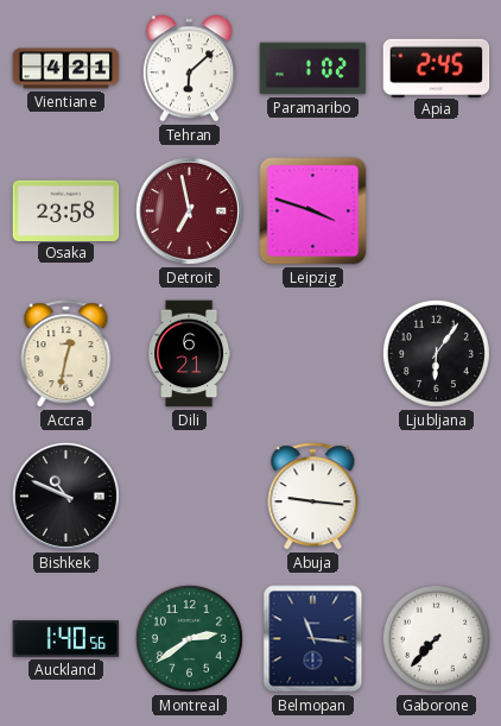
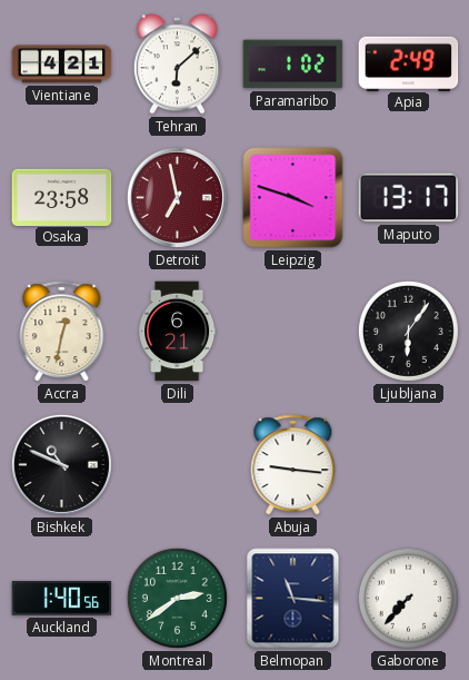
Apia: 2:45 -> 2:49 (409, 63)
Maputo: none -> 13:17 (409, 198)
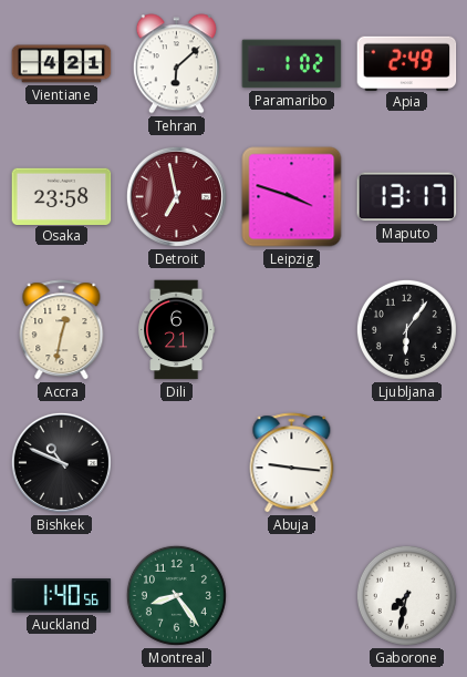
Montreal: 2:39 -> 8:24 (176, 595)
Belmopan: 11:16 -> none (293, 599)
Gaborone: 7:37 -> 7:32 (406, 595)
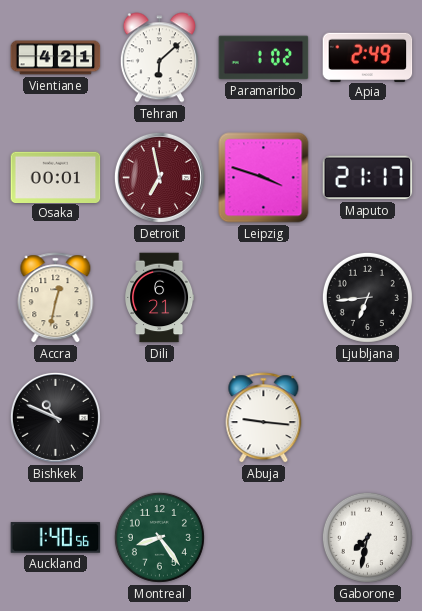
Osaka: 23:58 -> 00:01 (56, 177)
Maputo: 13:17 -> 21:17 (368, 178)
Ljubljana: 6:06 -> 6:44 (367, 297)
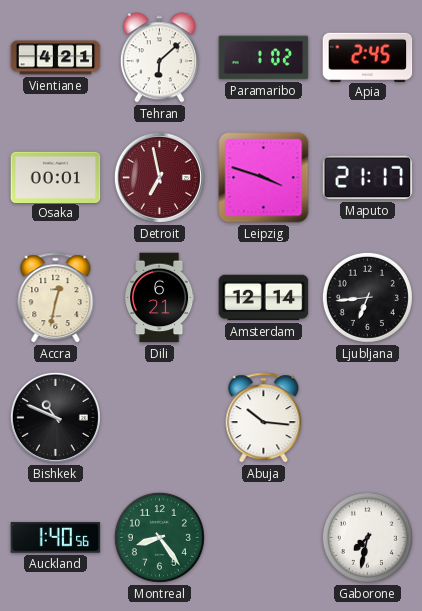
Apia: 2:49 -> 2:45 (368, 57)
Amsterdam: none -> 12:14 (264, 298)
Abuja: 9:16 -> 10:16 (264, 418)
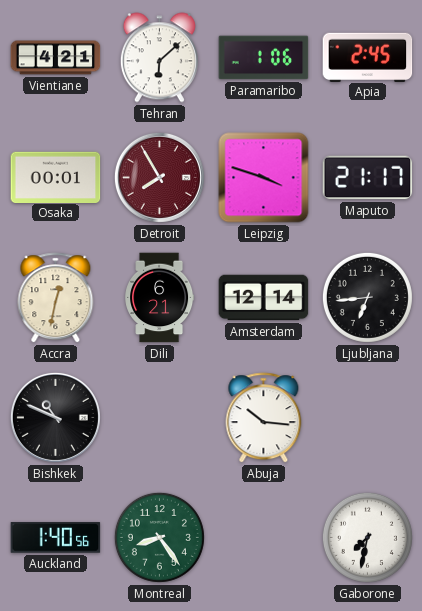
Paramaribo: 1:02 -> 1:06 (264, 58)
Detroit: 6:58 -> 7:55 (159, 177)
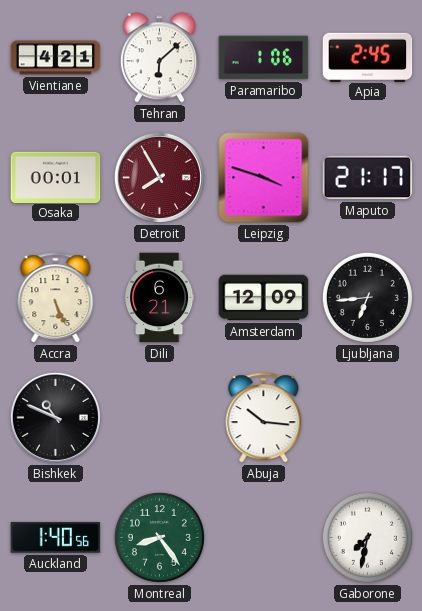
Accra: 12:32 -> 5:26 (56, 298)
Amsterdam: 12:14 -> 12:09 (264, 298)
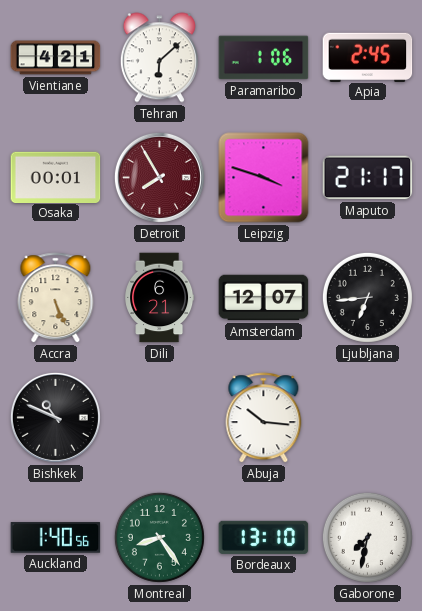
Amsterdam: 12:09 -> 12:07 (264, 298)
Bordeaux: none -> 13:10 (264, 537)
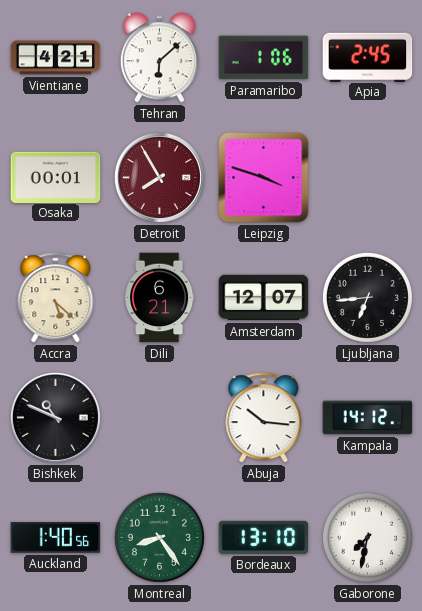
Maputo: 21:17 -> none (368, 178)
Accra: 5:26 -> 5:22 (56, 298)
Kampala: none -> 14:12 (368, 418)
